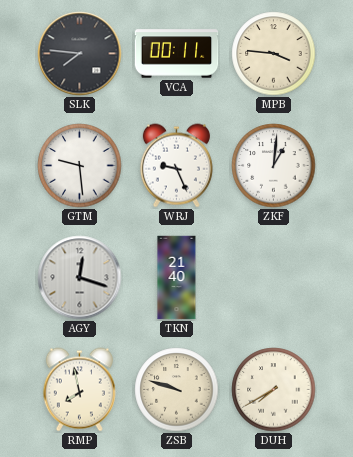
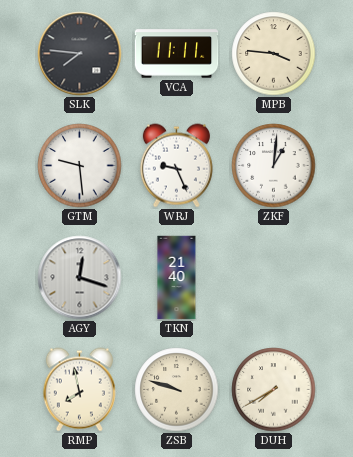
VCA: 00:11 -> 11:11 (177, 54)
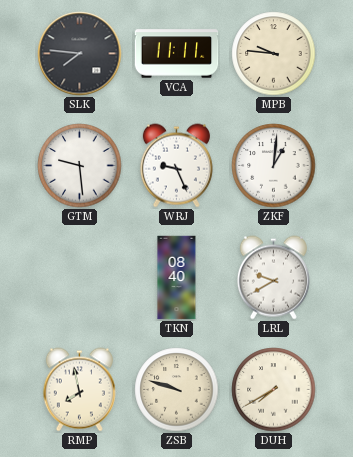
MPB: 3:46 -> 9:46 (274, 54)
AGY: 12:18 -> none (80, 278)
TKN: 21:40 -> 08:40 (177, 278)
LRL: none -> 9:40 (273, 278)
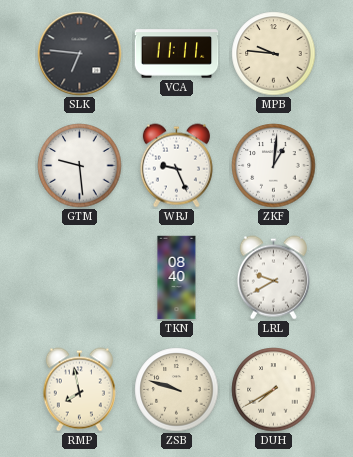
SLK: 7:46 -> 6:46 (80, 54)
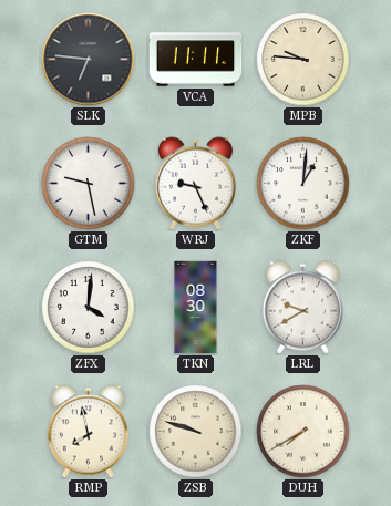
GTM: 9:29 -> 9:28 (89, 184)
ZFX: none -> 4:01 (89, 308)
TKN: 08:40 -> 08:30 (196, 308)
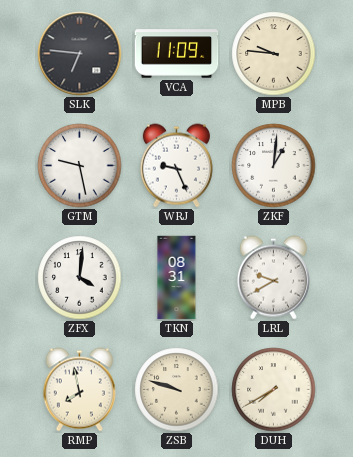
VCA: 11:11 -> 11:09 (177, 54)
TKN: 08:30 -> 08:31 (177, 278)
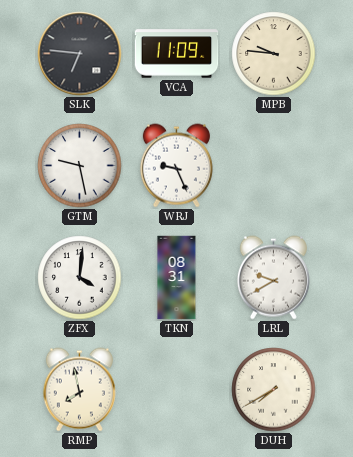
ZKF: 1:01 -> none (274, 166)
ZSB: 9:48 -> none (177, 390)
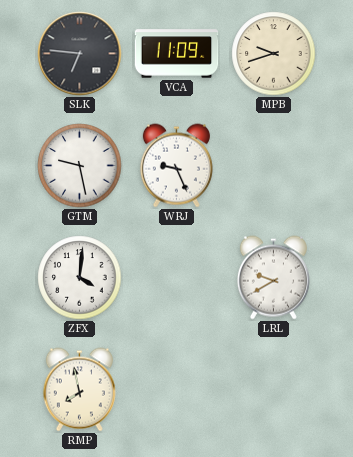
MPB: 9:46 -> 9:42 (274, 54)
TKN: 08:31 -> none (177, 278)
DUH: 7:40 -> none (274, 390)
